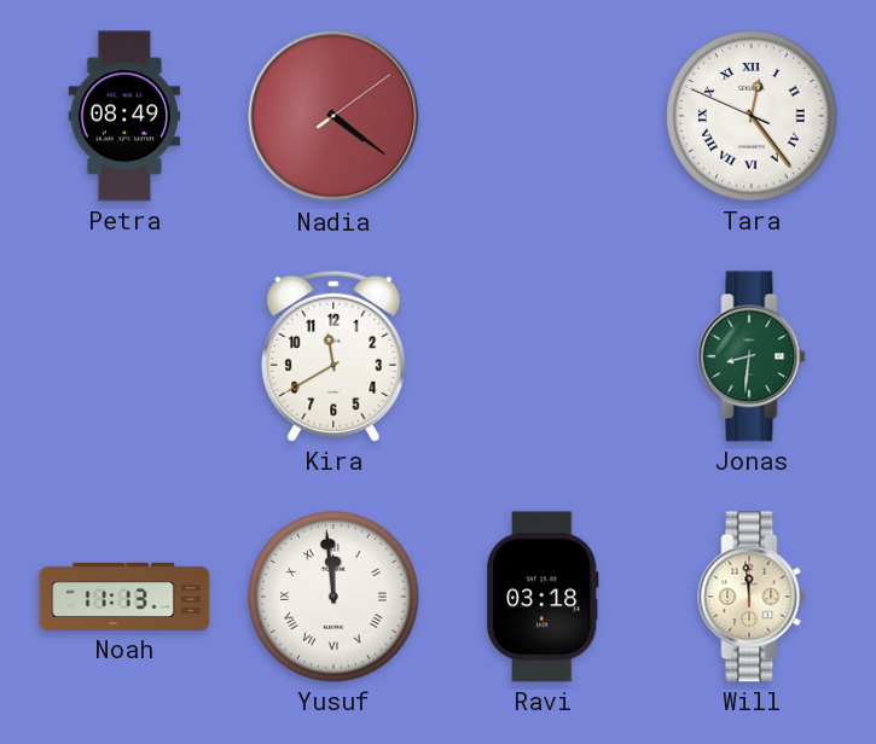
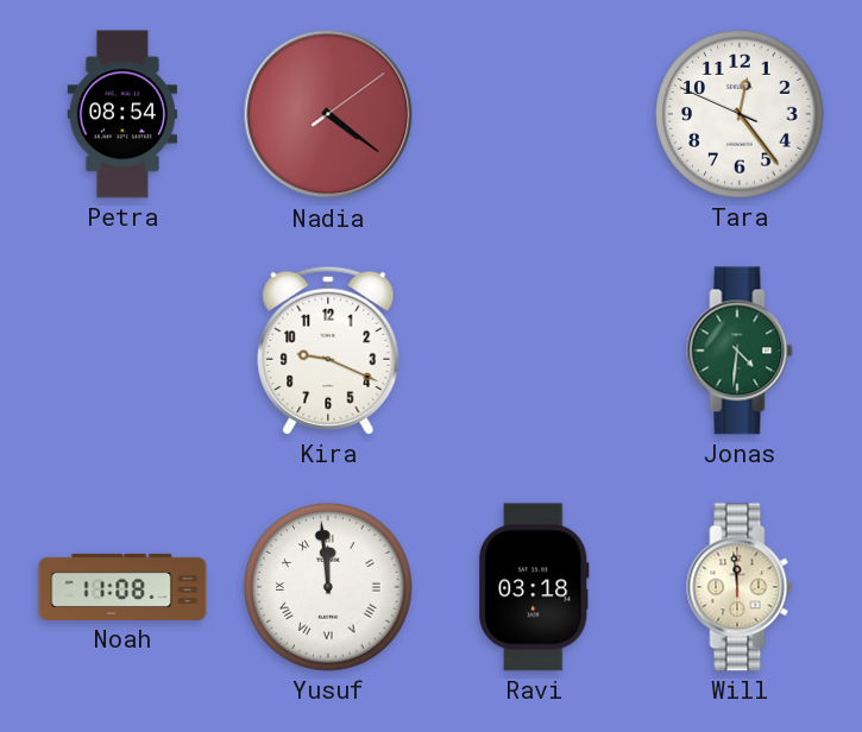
Petra: 08:49 -> 08:54 (122, 114)
Tara numerals: Roman -> Arabic (740, 114)
Kira: 11:40 -> 9:19 (328, 351)
Jonas: 8:31 -> 4:31 (740, 351)
Noah: 11:13 -> 11:08 (122, 587)
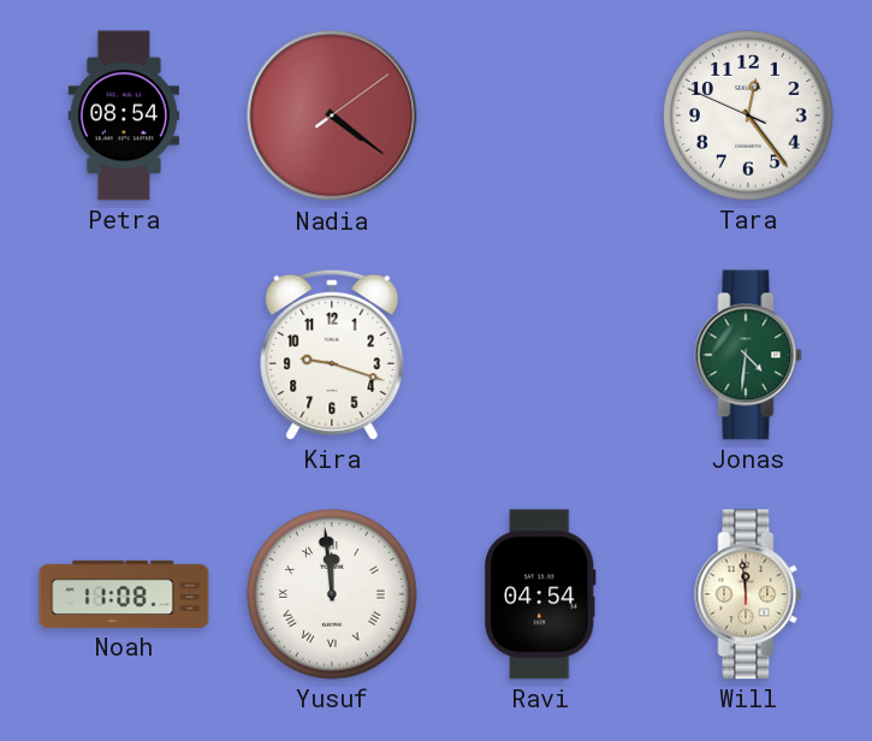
Kira: 9:19 -> 9:18 (332, 355)
Ravi: 03:18 -> 04:54 (541, 594)
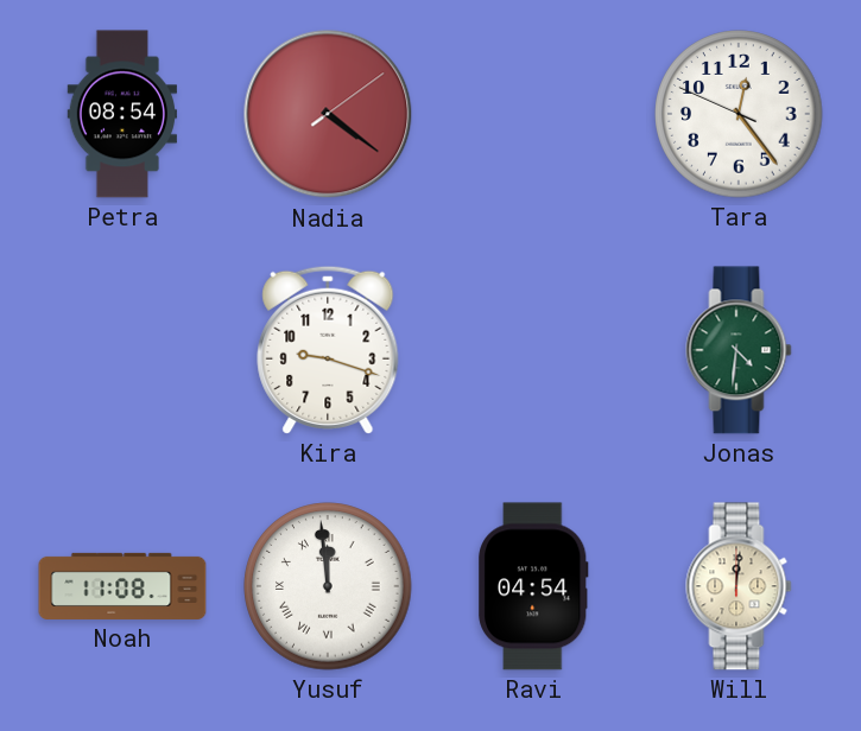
Will: 11:59 -> 12:01 (739, 586)
